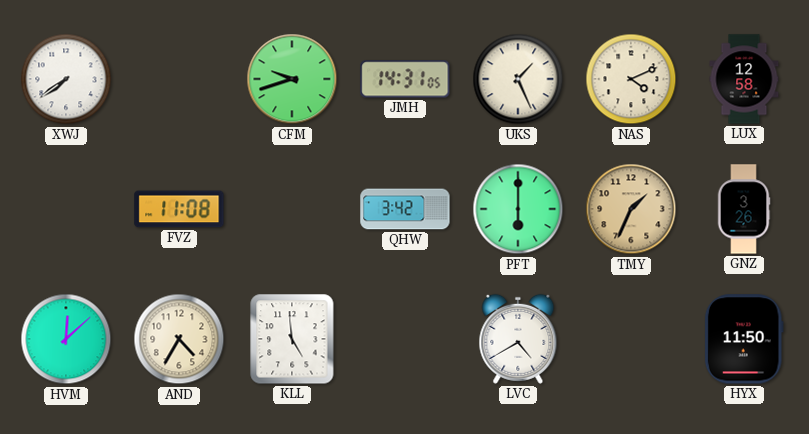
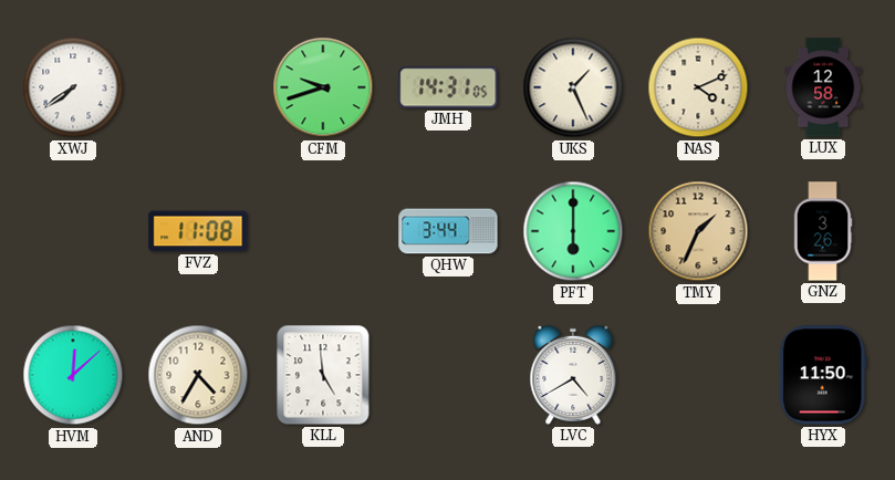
QHW: 3:42 -> 3:44 (448, 231)
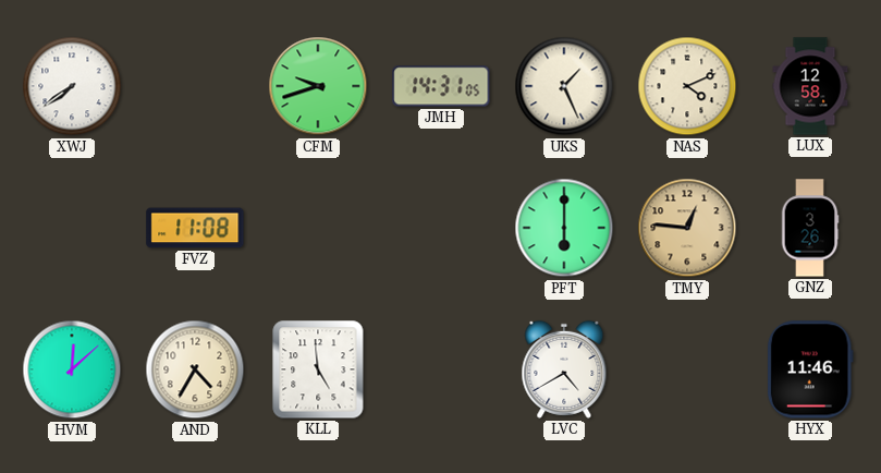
QHW: 3:44 -> none (448, 231)
TMY: 1:34 -> 12:46 (687, 228)
HYX: 11:50 -> 11:46 (810, 369)
